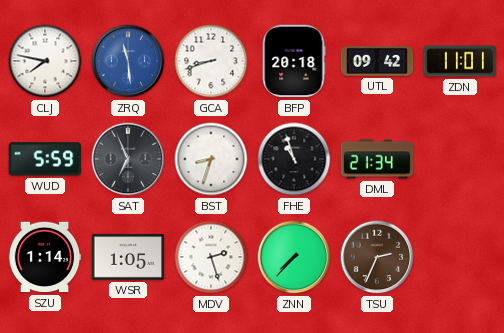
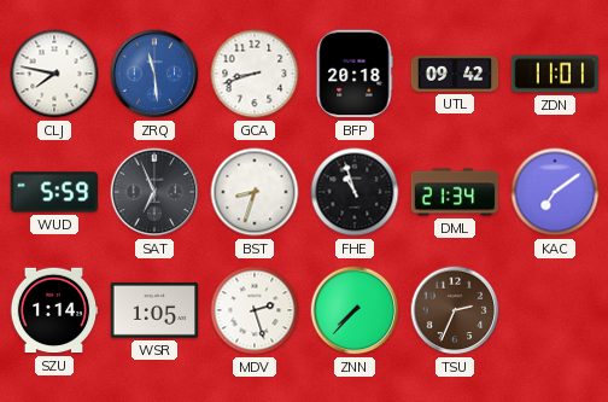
KAC: none -> 7:09 (555, 192)
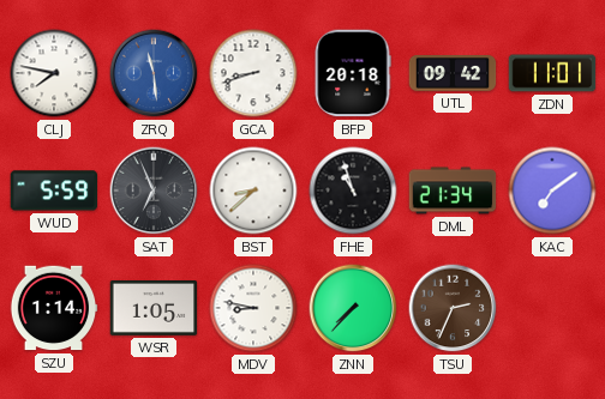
BST: 8:33 -> 8:38 (253, 191)
MDV: 2:27 -> 8:47 (253, 308)
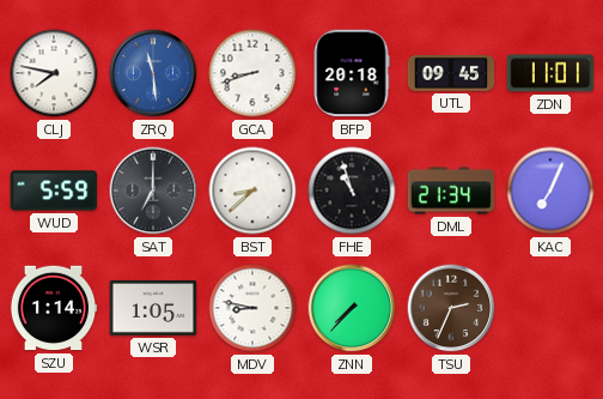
UTL: 09:42 -> 09:45 (451, 74)
SAT: 6:56 -> 7:00 (153, 191)
KAC: 7:09 -> 7:04 (550, 191)
